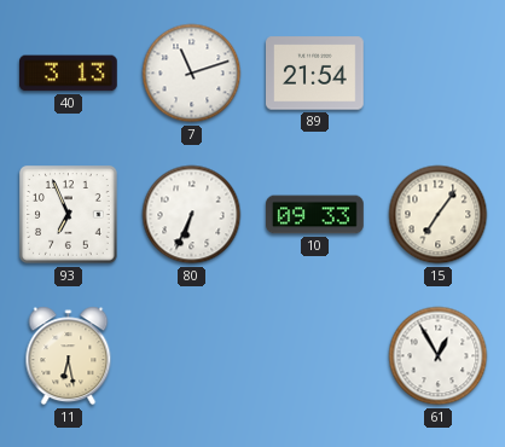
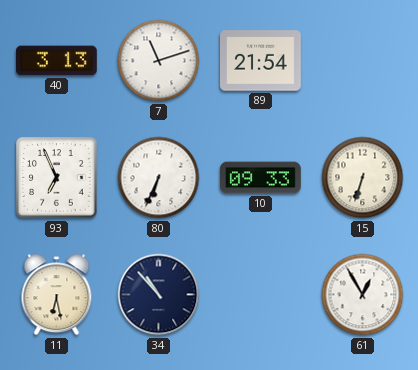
15: 7:06 -> 6:33 (363, 178)
34: none -> 10:53 (159, 295)
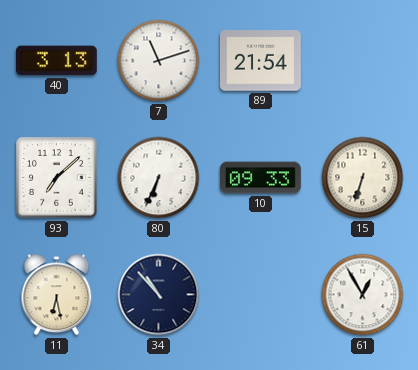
93: 6:56 -> 7:08 (57, 178)
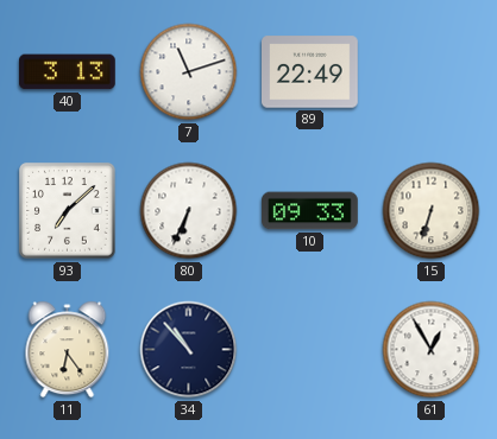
89: 21:54 -> 22:49 (310, 72)
11: 6:28 -> 6:24 (68, 350)
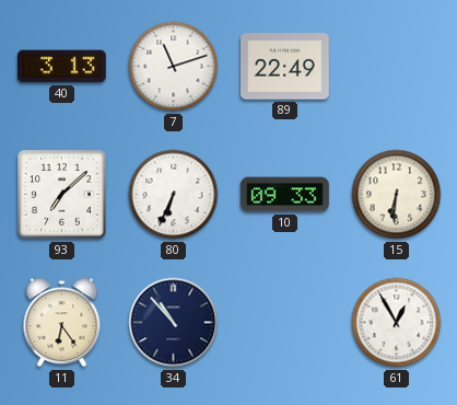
15: 6:33 -> 6:31 (397, 195)
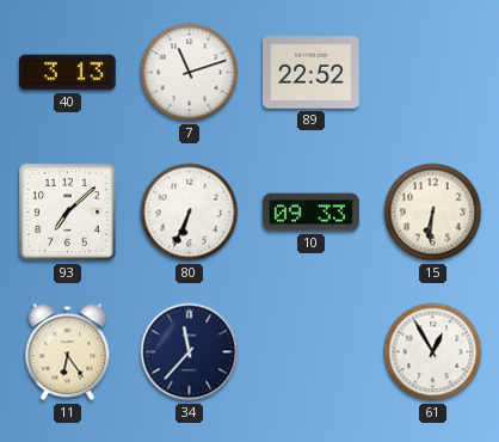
89: 22:49 -> 22:52 (312, 73)
34: 10:53 -> 11:37 (190, 352)
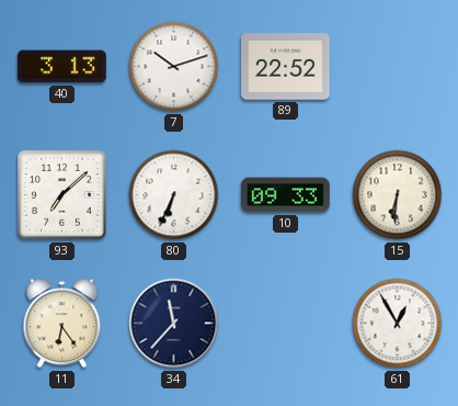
7: 11:12 -> 10:12 (174, 67)
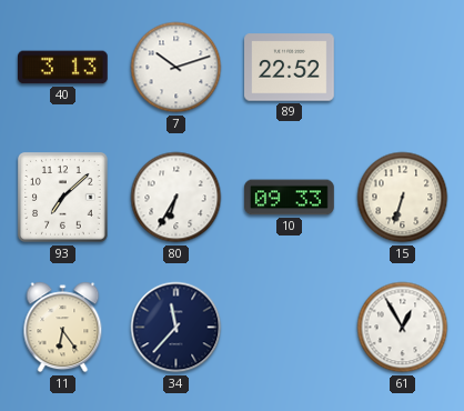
80: 6:34 -> 6:35 (176, 198)
15: 6:31 -> 6:33 (403, 198)
